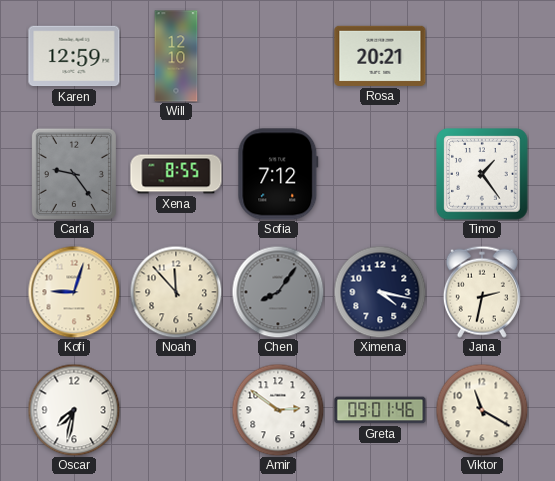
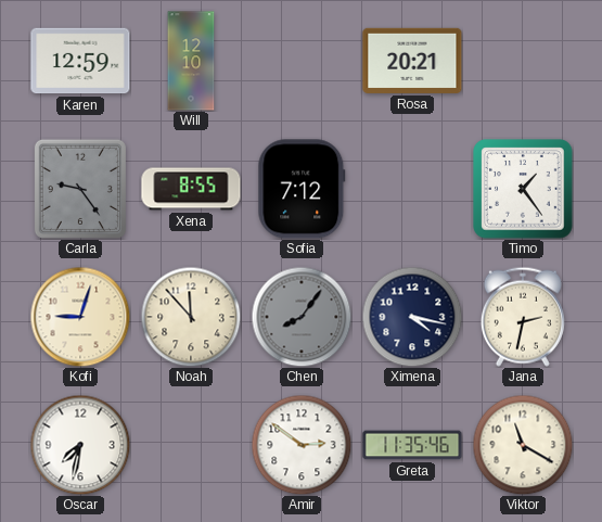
Greta: 09:01 -> 11:35 (412, 445)
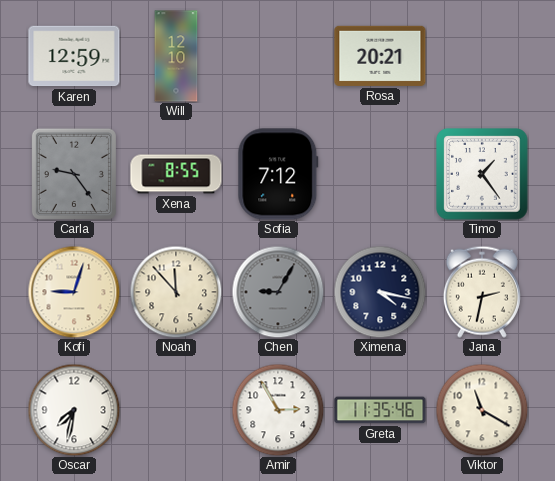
Chen: 8:06 -> 9:05 (278, 292)
Amir: 2:51 -> 2:55 (278, 410)
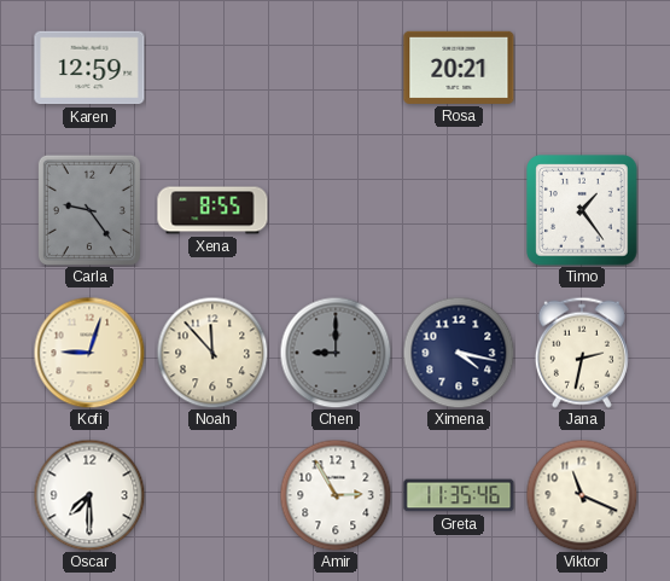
Will: 12:10 -> none (176, 56)
Sofia: 7:12 -> none (278, 174)
Chen: 9:05 -> 9:00 (336, 353)
Oscar: 7:32 -> 7:30 (89, 495)
Viktor: 11:20 -> 11:19 (582, 495)
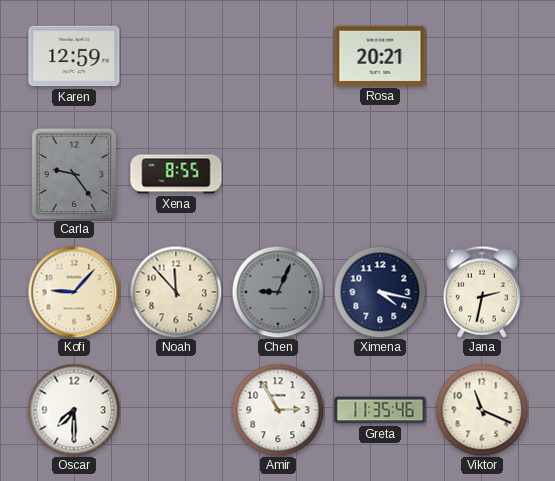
Timo: 1:24 -> none (582, 210)
Kofi: 9:03 -> 9:07 (74, 292)
Chen: 9:00 -> 9:04 (278, 292)
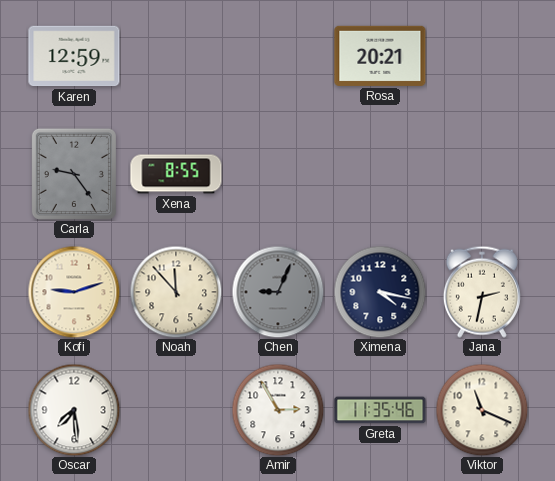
Kofi: 9:07 -> 9:12 (74, 292)
Oscar: 7:30 -> 7:29 (74, 410)
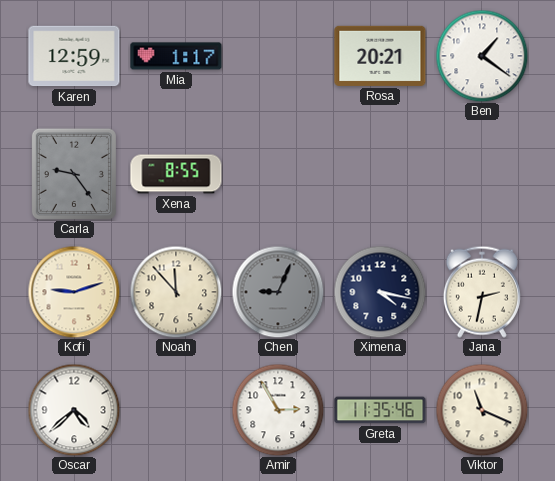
Mia: none -> 1:17 (176, 56)
Ben: none -> 1:21 (482, 56)
Oscar: 7:29 -> 4:38 (74, 410)
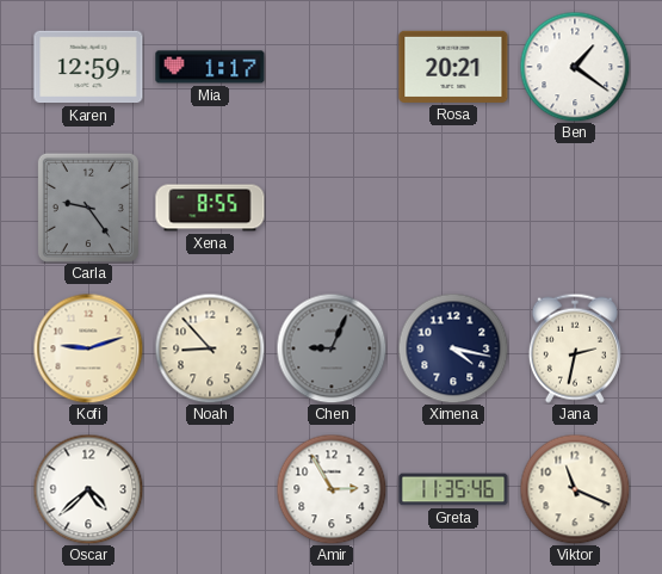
Noah: 11:53 -> 8:53 (210, 348)
